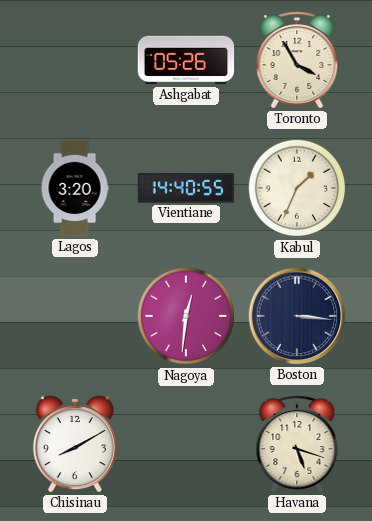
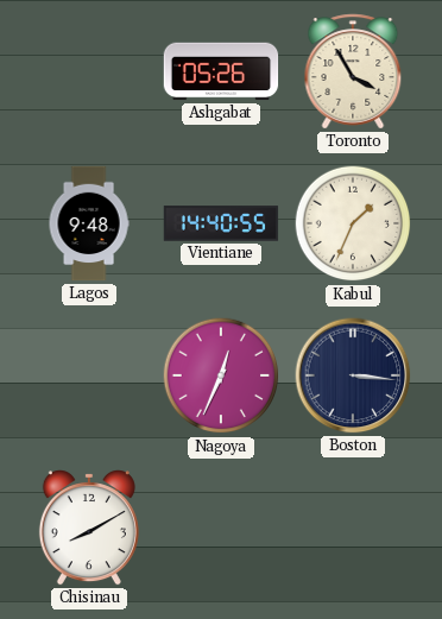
Lagos: 3:20 -> 9:48 (89, 223)
Nagoya: 12:31 -> 12:34 (221, 375)
Havana: 5:18 -> none (297, 444)
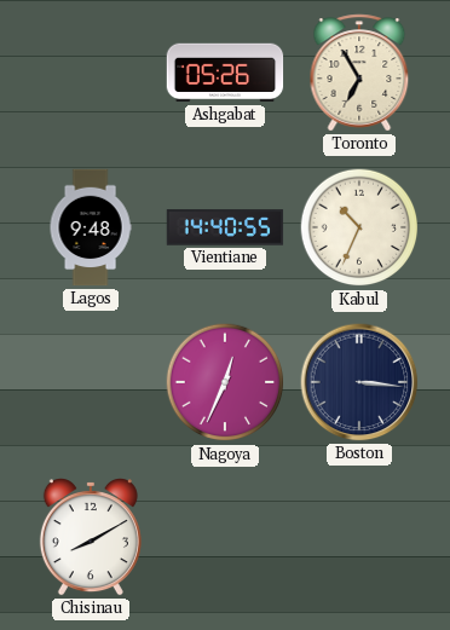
Toronto: 3:55 -> 6:55 (359, 73)
Kabul: 1:34 -> 10:34 (359, 227)
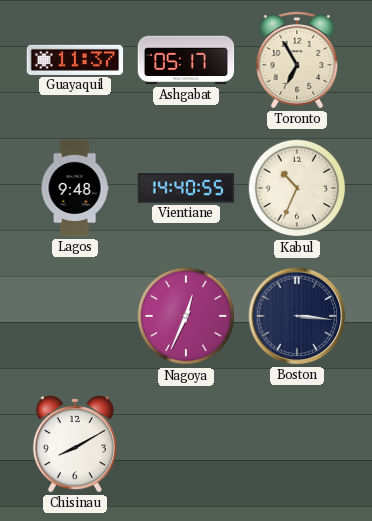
Guayaquil: none -> 11:37 (75, 60)
Ashgabat: 05:26 -> 05:17 (186, 60)
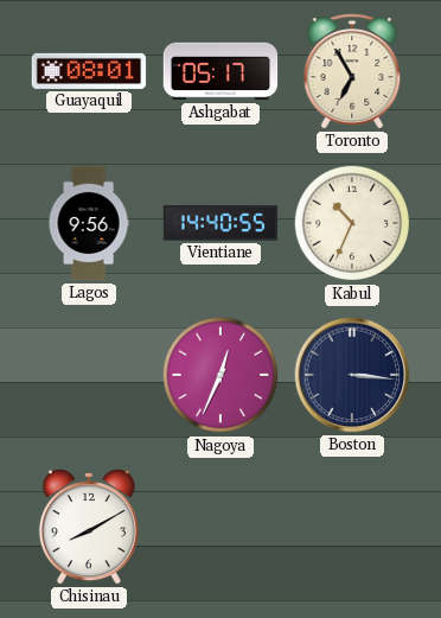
Guayaquil: 11:37 -> 08:01 (89, 71)
Lagos: 9:48 -> 9:56 (89, 223)
